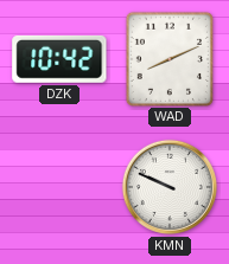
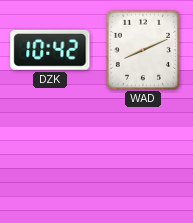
KMN: 9:49 -> none (170, 187)
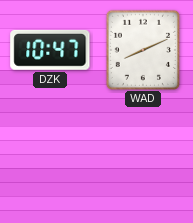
DZK: 10:42 -> 10:47 (50, 50)
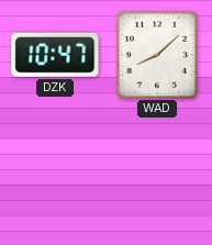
WAD: 8:11 -> 8:08 (157, 54)
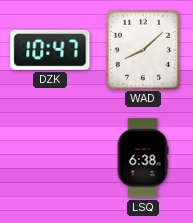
LSQ: none -> 6:38 (143, 158)
